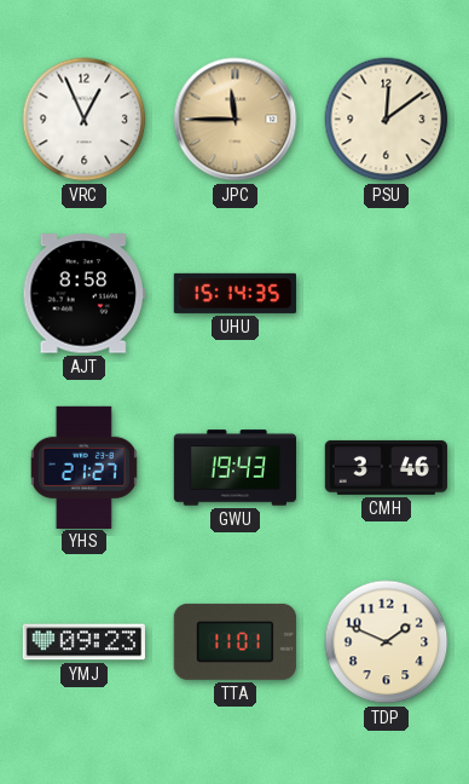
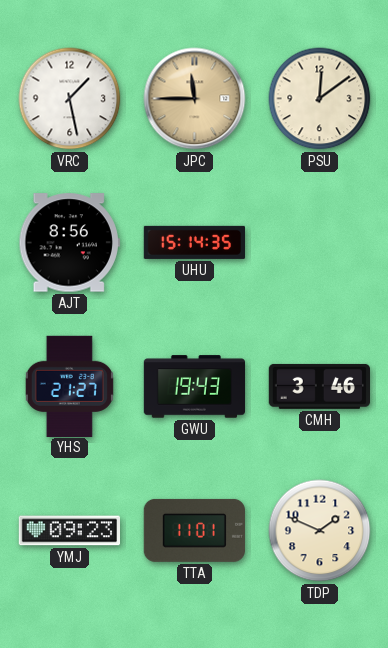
VRC: 12:56 -> 1:28 (70, 99)
AJT: 8:58 -> 8:56 (69, 243)
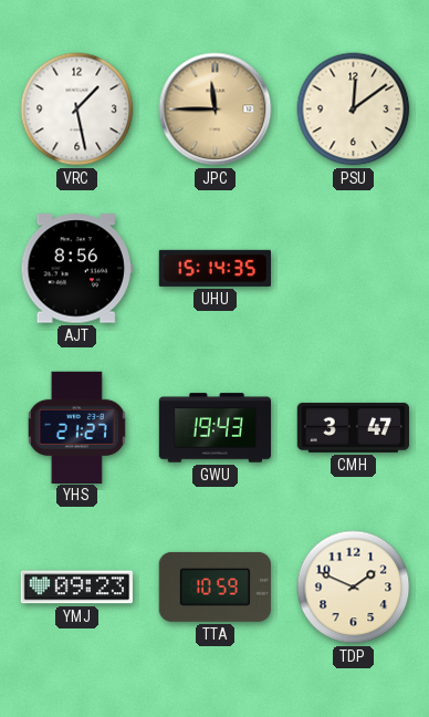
CMH: 3:46 -> 3:47 (353, 427)
TTA: 11:01 -> 10:59 (214, 586)
